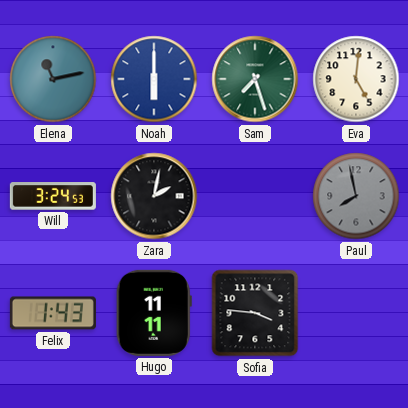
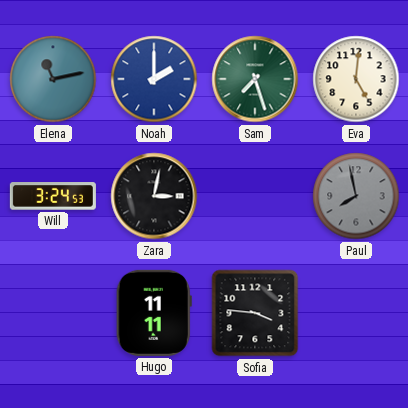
Noah: 6:00 -> 2:00 (154, 79)
Zara: 2:02 -> 3:02 (154, 196)
Felix: 1:43 -> none (53, 313)
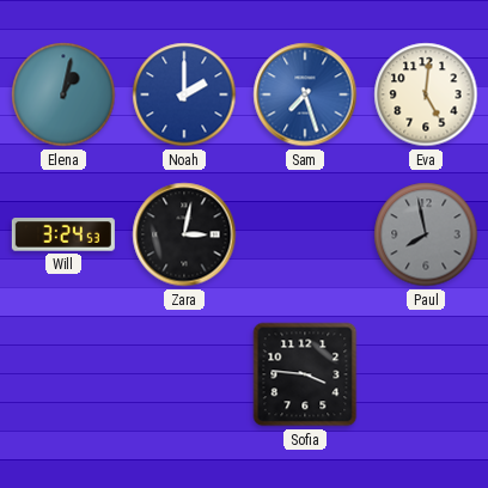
Elena: 11:13 -> 1:02 (63, 94)
Sam dial: green -> blue (305, 94)
Hugo: 11:11 -> none (154, 313)
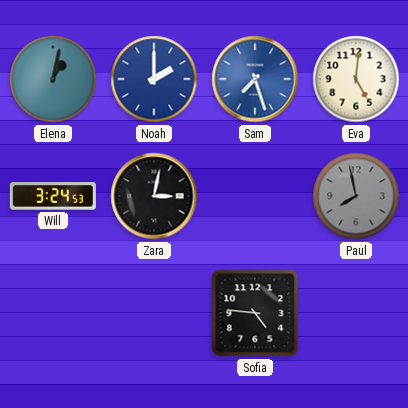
Sofia: 3:46 -> 4:46 (255, 313)
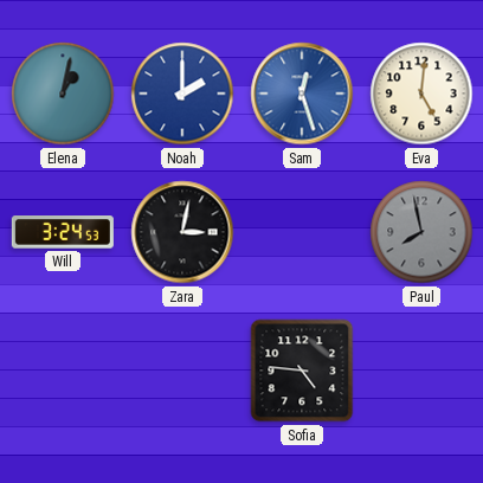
Sam: 7:27 -> 12:27 (302, 94)
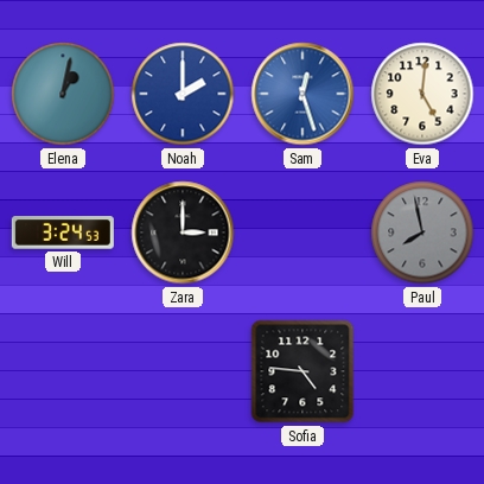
Zara: 3:02 -> 3:00 (183, 233)
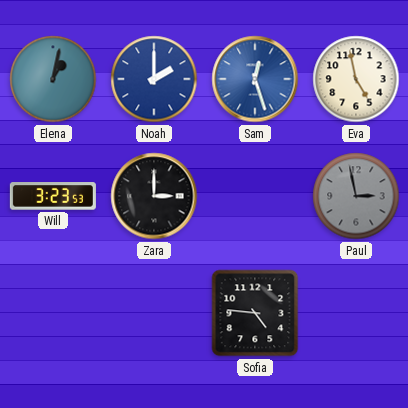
Eva: 5:01 -> 4:58 (356, 79)
Will: 3:24 -> 3:23 (53, 196)
Paul: 7:58 -> 2:58 (356, 196)
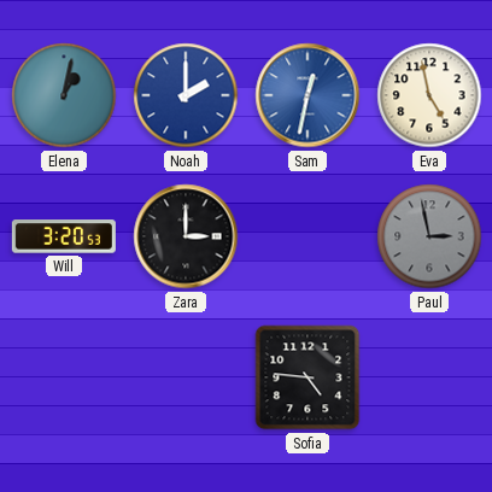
Sam: 12:27 -> 12:32 (307, 95)
Will: 3:23 -> 3:20 (64, 236)
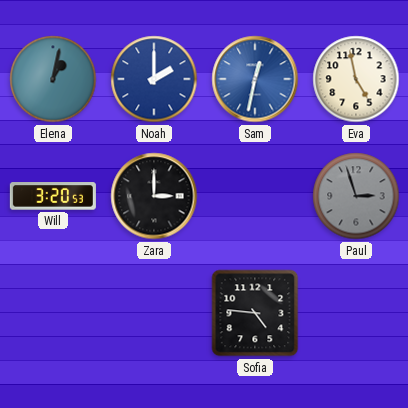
Paul: 2:58 -> 2:57 (356, 196)
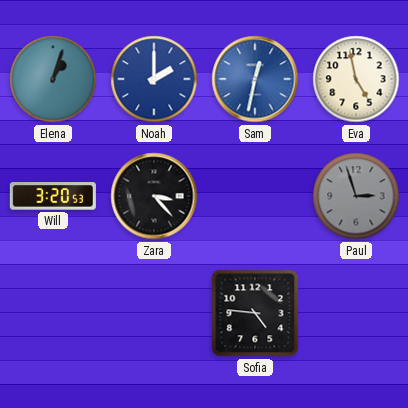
Elena: 1:02 -> 1:03 (53, 79)
Zara: 3:00 -> 3:23 (154, 196)
